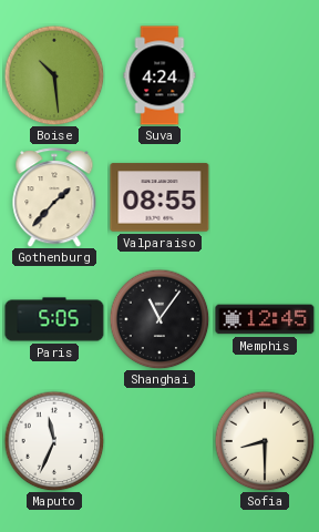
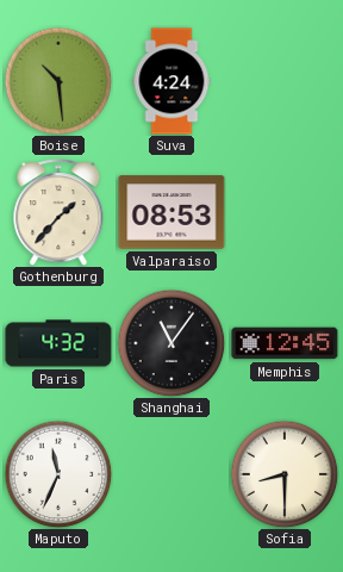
Valparaiso: 08:55 -> 08:53 (171, 212)
Paris: 5:05 -> 4:32 (58, 343)
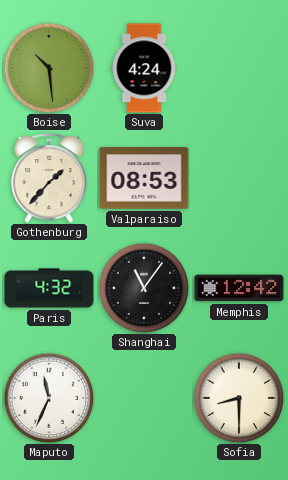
Memphis: 12:45 -> 12:42 (239, 288)
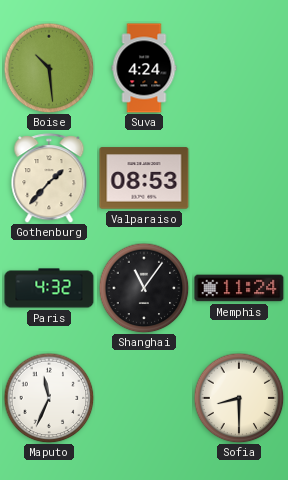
Memphis: 12:42 -> 11:24 (239, 288)
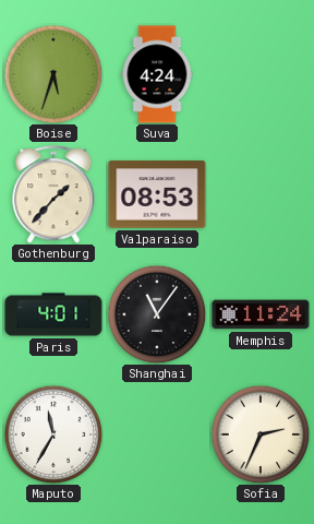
Boise: 10:29 -> 5:33 (53, 74)
Paris: 4:32 -> 4:01 (53, 314)
Maputo: 11:34 -> 11:35 (53, 434)
Sofia: 8:30 -> 2:34 (261, 434)
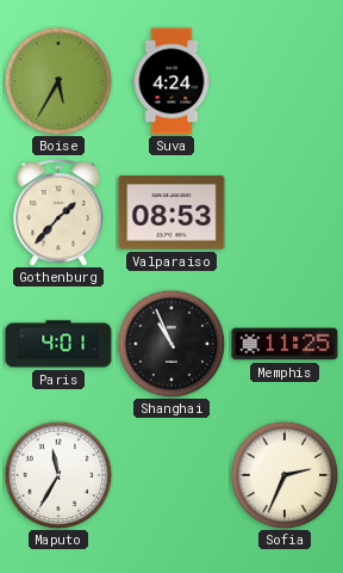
Boise: 5:33 -> 5:35 (58, 81)
Shanghai: 11:06 -> 10:56 (171, 344)
Memphis: 11:24 -> 11:25 (285, 344)
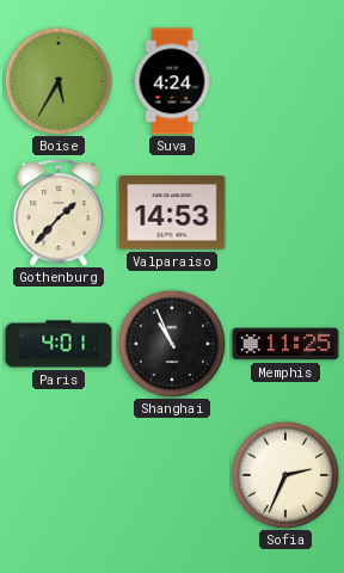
Valparaiso: 08:53 -> 14:53 (172, 212)
Maputo: 11:35 -> none (58, 475)
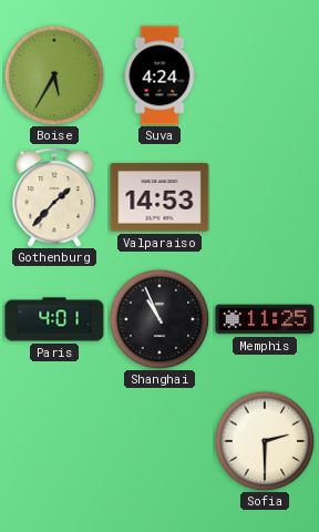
Sofia: 2:34 -> 2:30 (265, 441)
